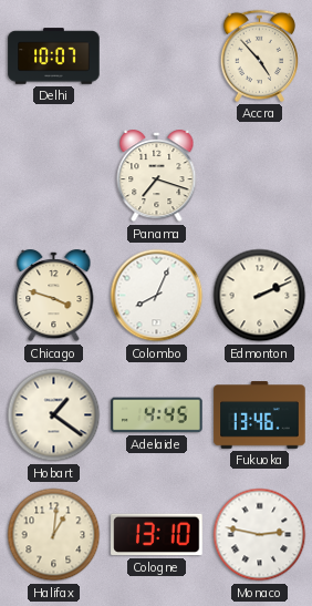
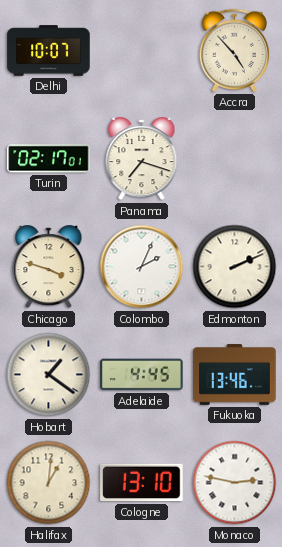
Turin: none -> 02:17 (49, 159)
Colombo: 8:04 -> 2:04 (142, 267)
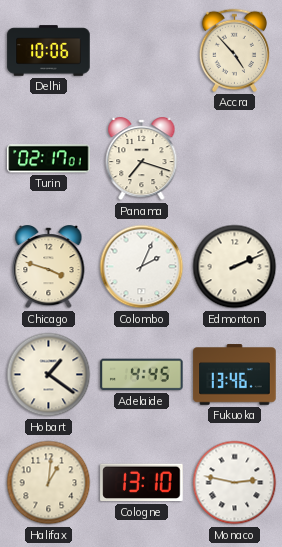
Delhi: 10:07 -> 10:06 (49, 51)
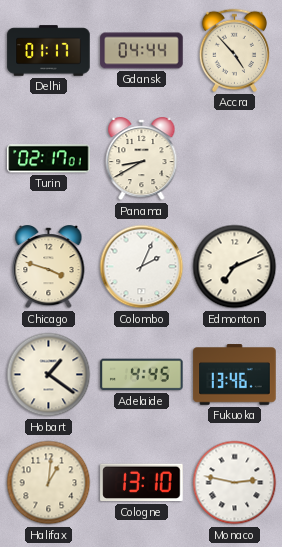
Delhi: 10:06 -> 01:17 (49, 51)
Gdansk: none -> 04:44 (142, 51)
Panama: 7:18 -> 8:40 (142, 159)
Edmonton: 2:11 -> 7:11 (235, 267)
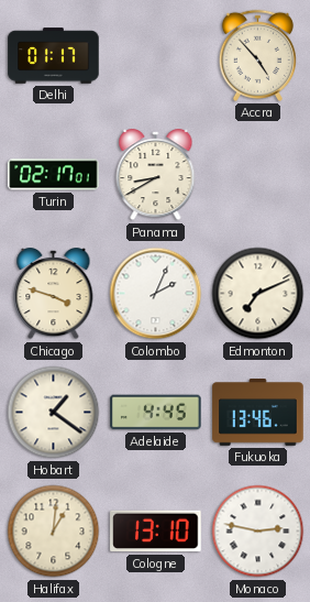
Gdansk: 04:44 -> none (142, 51)
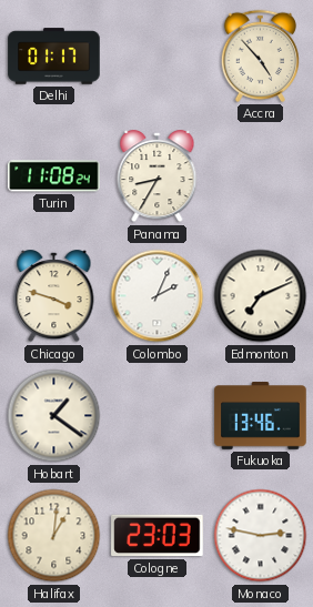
Turin: 02:17 -> 11:08 (54, 176)
Panama: 8:40 -> 8:35 (158, 176)
Adelaide: 4:45 -> none (156, 413)
Cologne: 13:10 -> 23:03 (158, 536)
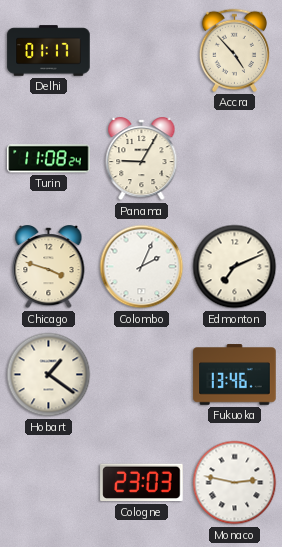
Panama: 8:35 -> 9:05 (142, 159)
Halifax: 1:01 -> none (54, 536)
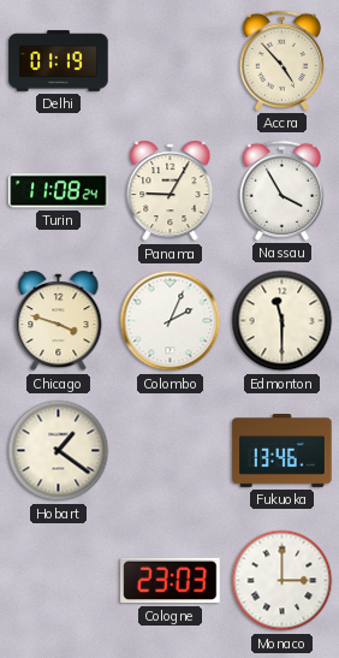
Delhi: 01:17 -> 01:19 (59, 61)
Nassau: none -> 3:55 (281, 190)
Edmonton: 7:11 -> 11:30 (282, 321)
Monaco: 2:47 -> 3:00 (282, 581)
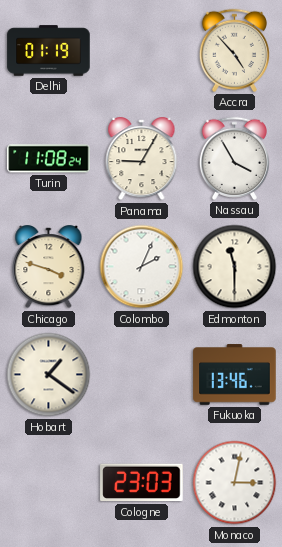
Monaco: 3:00 -> 3:02 (235, 483)
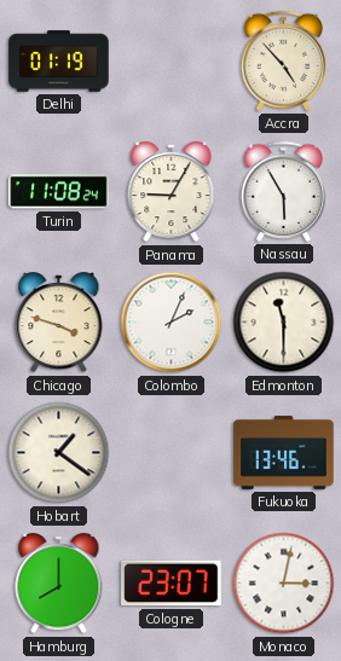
Nassau: 3:55 -> 5:55 (283, 191)
Hamburg: none -> 8:00 (59, 584)
Cologne: 23:03 -> 23:07 (172, 584)
